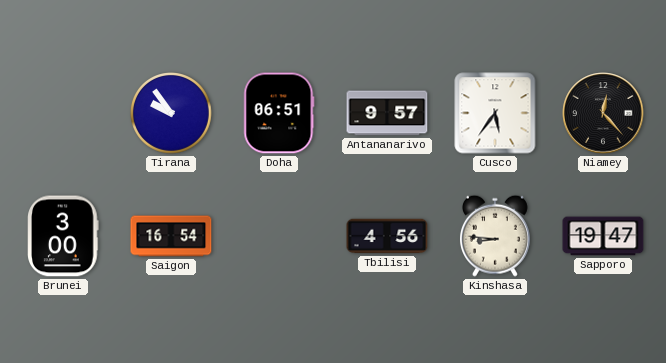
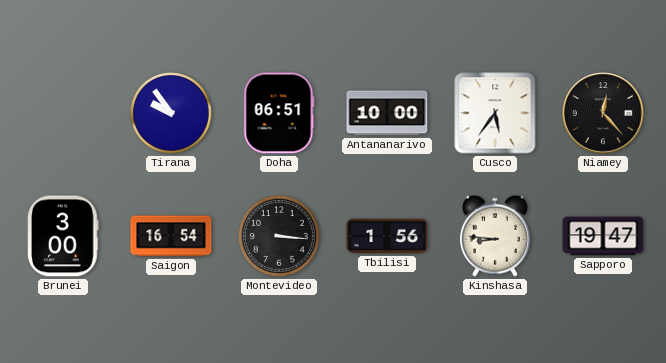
Antananarivo: 9:57 -> 10:00 (387, 113)
Montevideo: none -> 3:16 (280, 237)
Tbilisi: 4:56 -> 1:56 (387, 236)
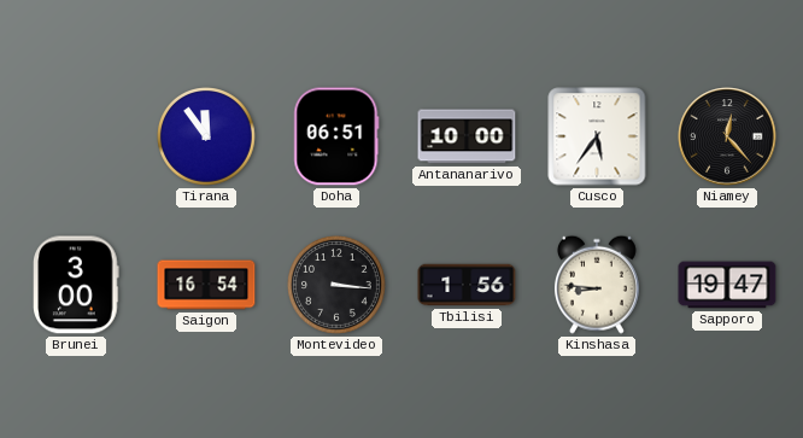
Tirana: 9:54 -> 11:54 (207, 138)
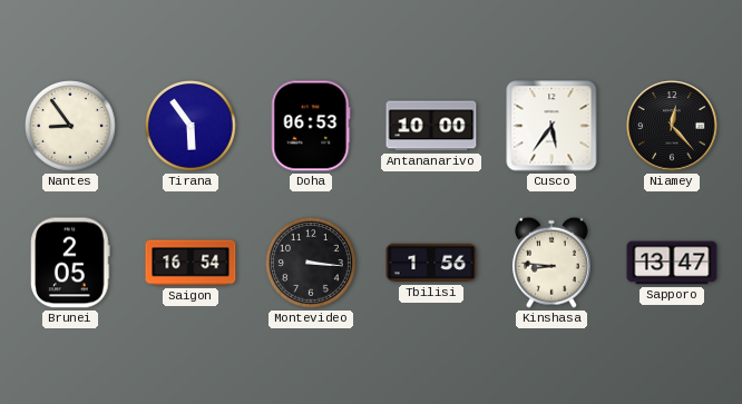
Nantes: none -> 8:54 (71, 127)
Tirana: 11:54 -> 5:54 (192, 127)
Doha: 06:51 -> 06:53 (311, 126)
Brunei: 3:00 -> 2:05 (70, 263)
Sapporo: 19:47 -> 13:47 (672, 263)
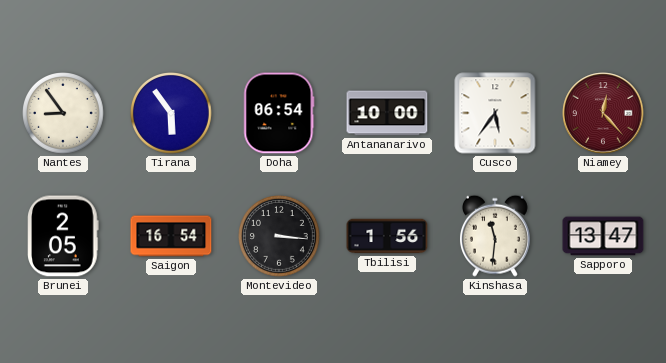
Doha: 06:53 -> 06:54 (279, 113)
Niamey dial: black -> burgundy (603, 113)
Kinshasa: 8:46 -> 11:31 (495, 236)
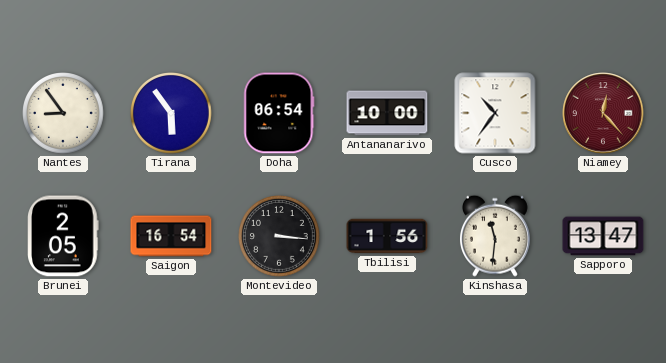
Cusco: 5:36 -> 10:36 (495, 113)
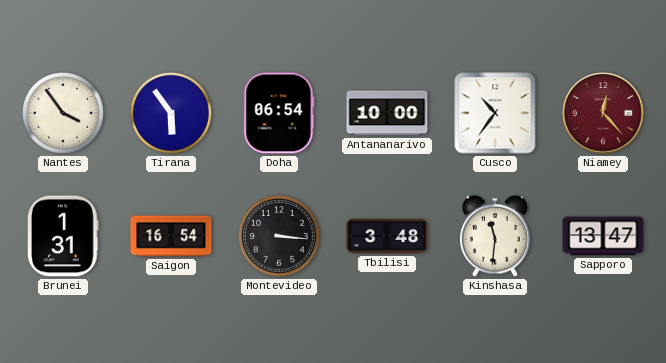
Nantes: 8:54 -> 3:54 (64, 114)
Brunei: 2:05 -> 1:31 (63, 236)
Tbilisi: 1:56 -> 3:48 (387, 236)
